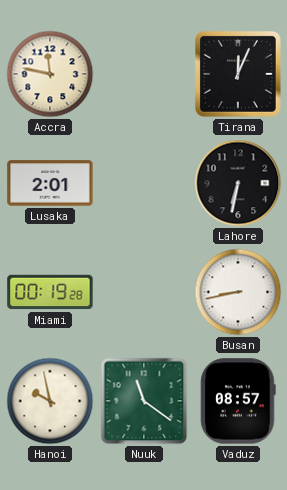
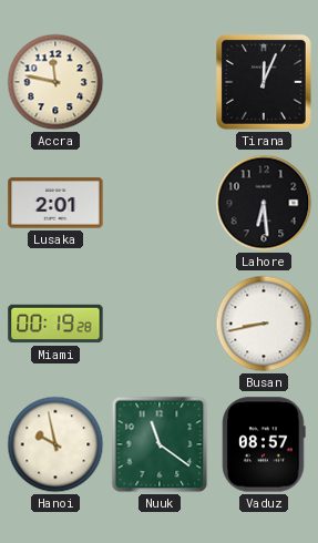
Lahore: 6:32 -> 6:29 (264, 203)
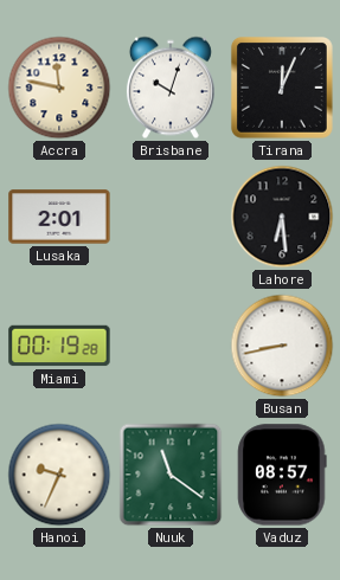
Brisbane: none -> 10:03 (171, 88)
Hanoi: 9:58 -> 9:34 (59, 475)
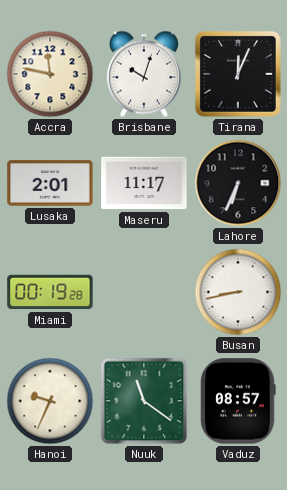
Maseru: none -> 11:17 (144, 183)
Lahore: 6:29 -> 6:34 (238, 183)
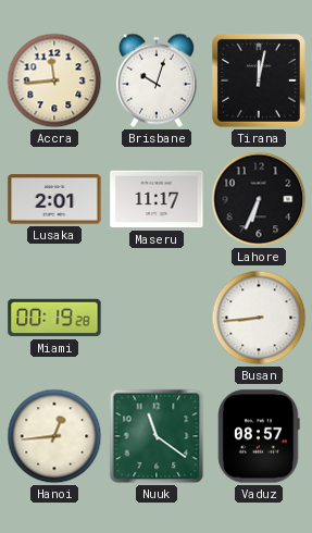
Accra: 11:47 -> 11:44 (54, 80)
Tirana: 12:04 -> 12:02 (259, 80)
Busan: 8:43 -> 8:44 (259, 318)
Hanoi: 9:34 -> 12:44 (54, 436)
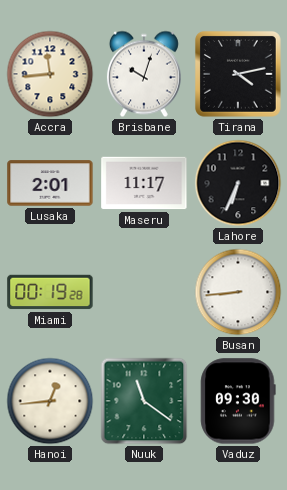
Tirana: 12:02 -> 4:13 (238, 74)
Vaduz: 08:57 -> 09:30 (238, 401)
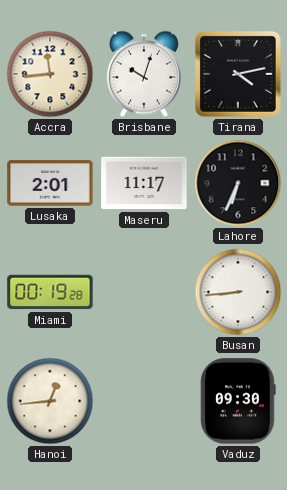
Nuuk: 11:21 -> none (144, 401)
